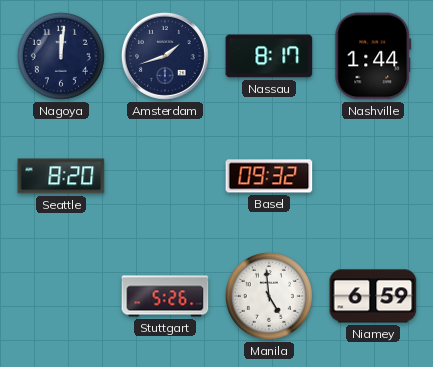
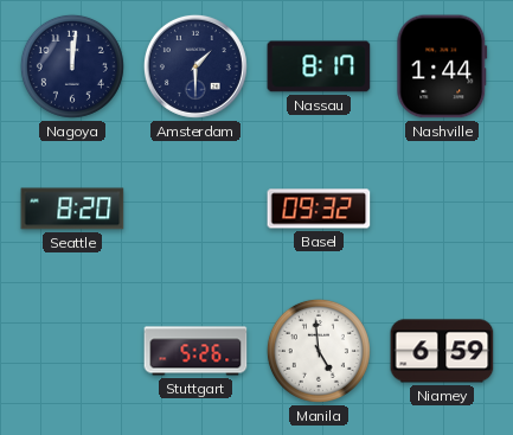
Amsterdam: 1:42 -> 1:30 (195, 66)
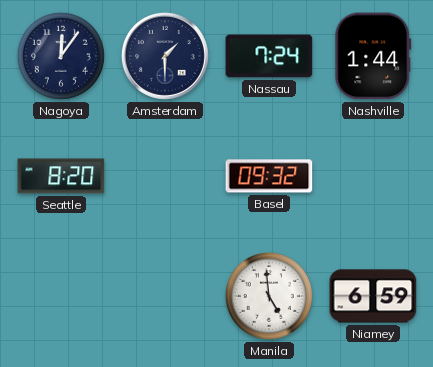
Nagoya: 12:01 -> 12:06 (61, 56)
Nassau: 8:17 -> 7:24 (269, 56)
Stuttgart: 5:26 -> none (195, 351)
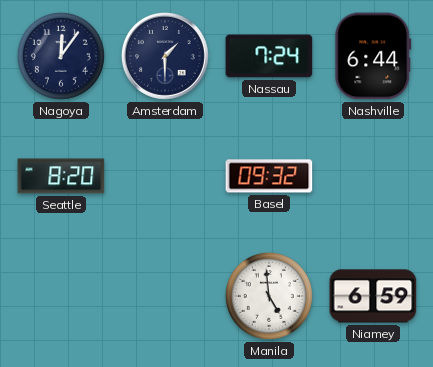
Nashville: 1:44 -> 6:44 (373, 56)
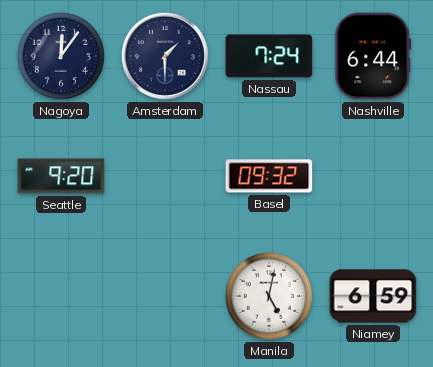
Seattle: 8:20 -> 9:20 (61, 176)
Manila: 4:59 -> 5:02 (269, 296)
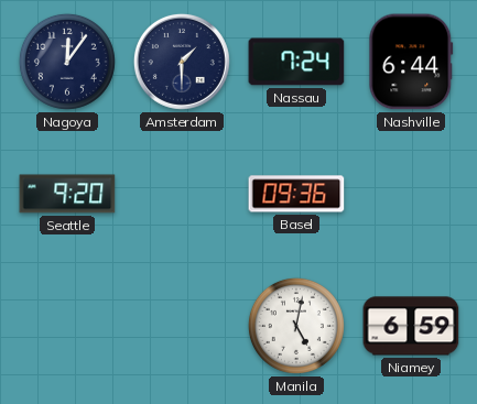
Basel: 09:32 -> 09:36 (296, 194)
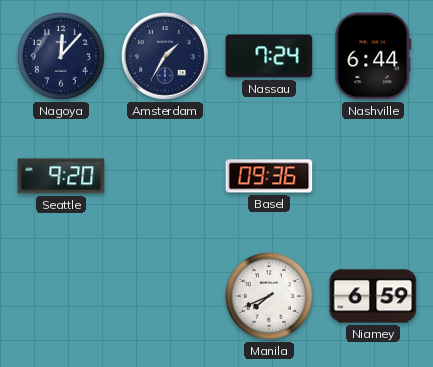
Nagoya: 12:06 -> 12:07 (61, 56)
Amsterdam: 1:30 -> 1:35 (165, 56)
Manila: 5:02 -> 7:41 (269, 296)
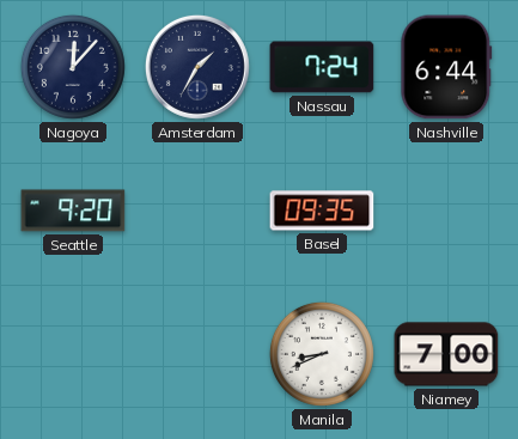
Basel: 09:36 -> 09:35 (322, 211)
Manila: 7:41 -> 8:41 (322, 354)
Niamey: 6:59 -> 7:00 (446, 354)
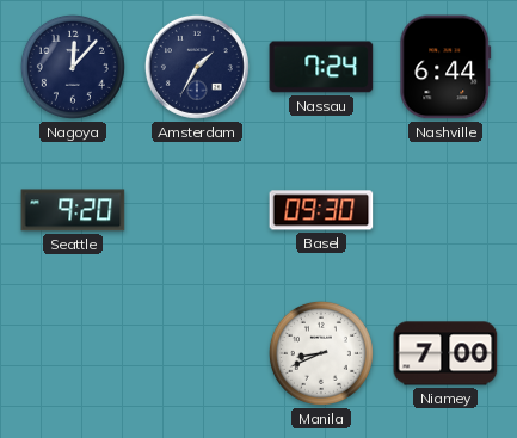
Basel: 09:35 -> 09:30 (321, 210)
